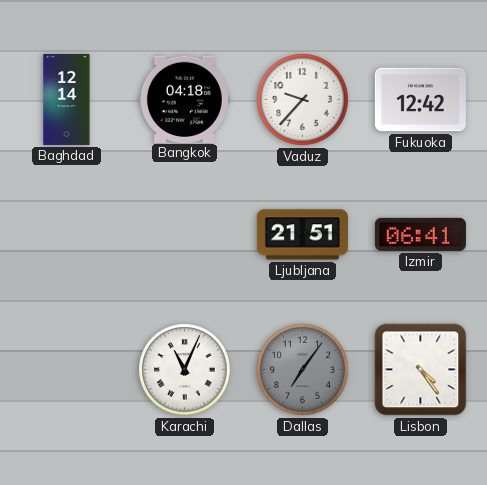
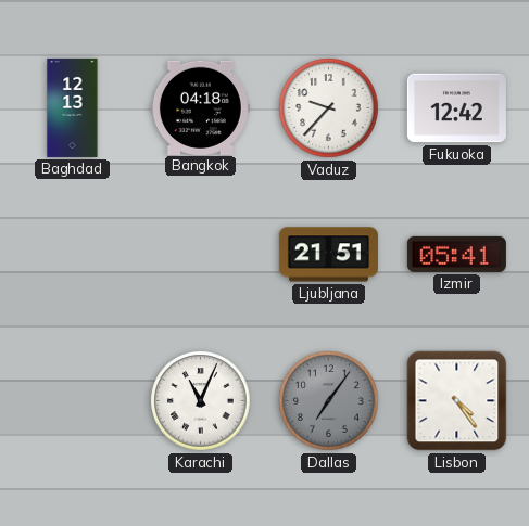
Baghdad: 12:14 -> 12:13 (73, 107)
Izmir: 06:41 -> 05:41 (456, 254)
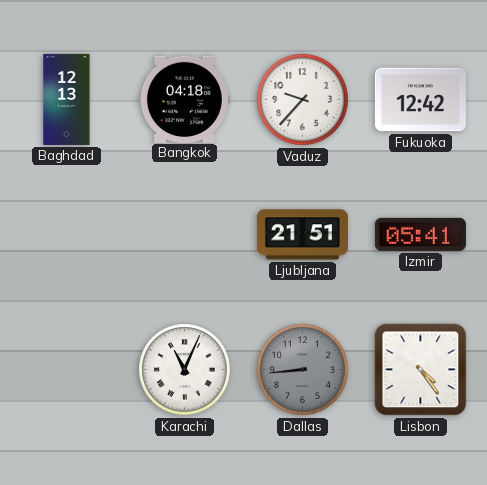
Dallas: 7:06 -> 8:44 (303, 370)
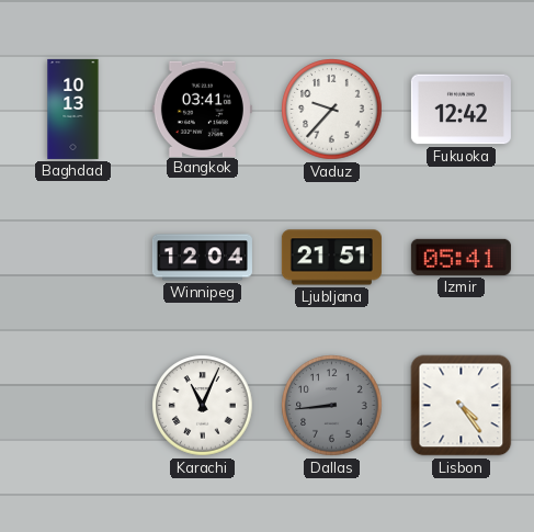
Baghdad: 12:13 -> 10:13 (73, 109)
Bangkok: 04:18 -> 03:41 (202, 109)
Winnipeg: none -> 12:04 (202, 258)
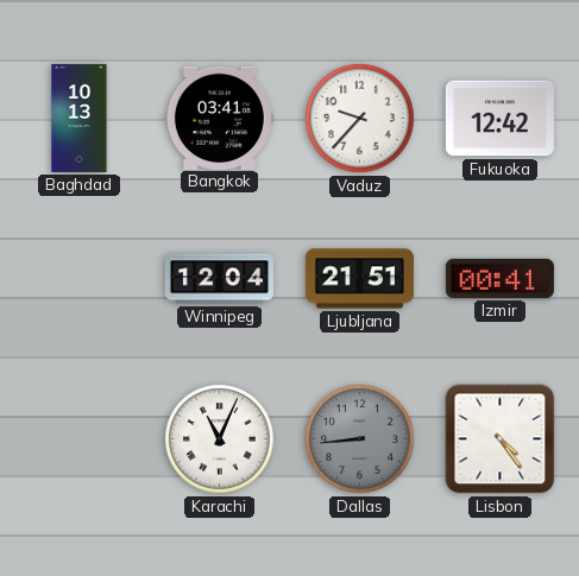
Izmir: 05:41 -> 00:41 (499, 278)
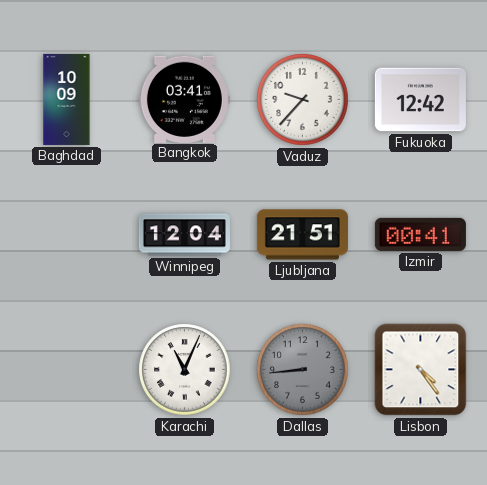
Baghdad: 10:13 -> 10:09 (67, 99)
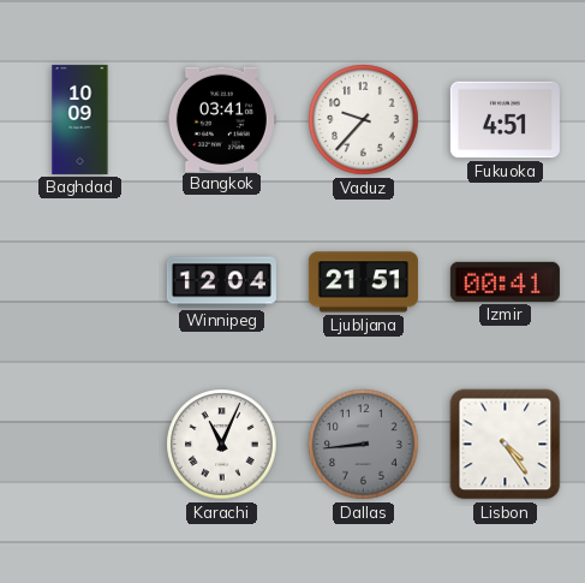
Fukuoka: 12:42 -> 4:51 (505, 120)
